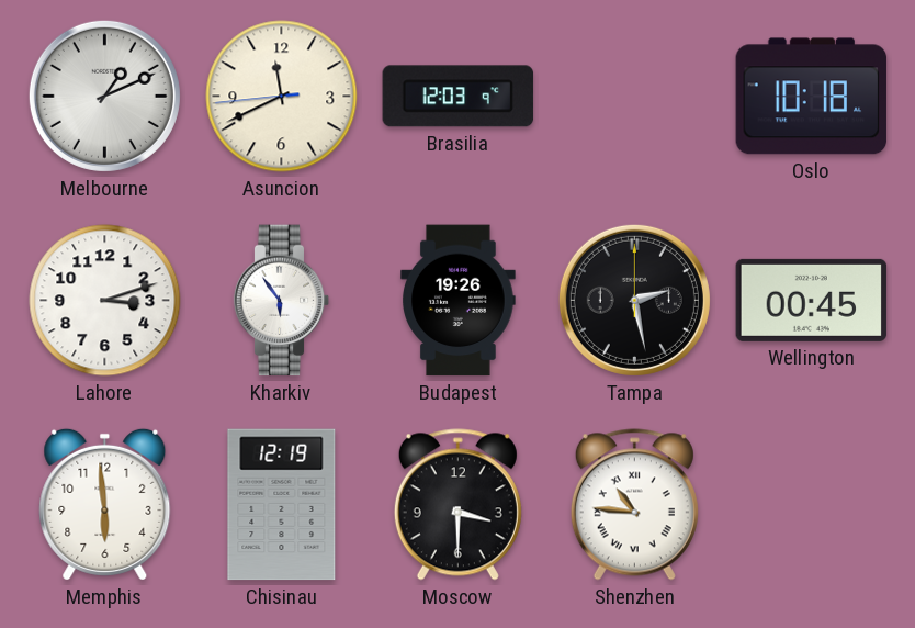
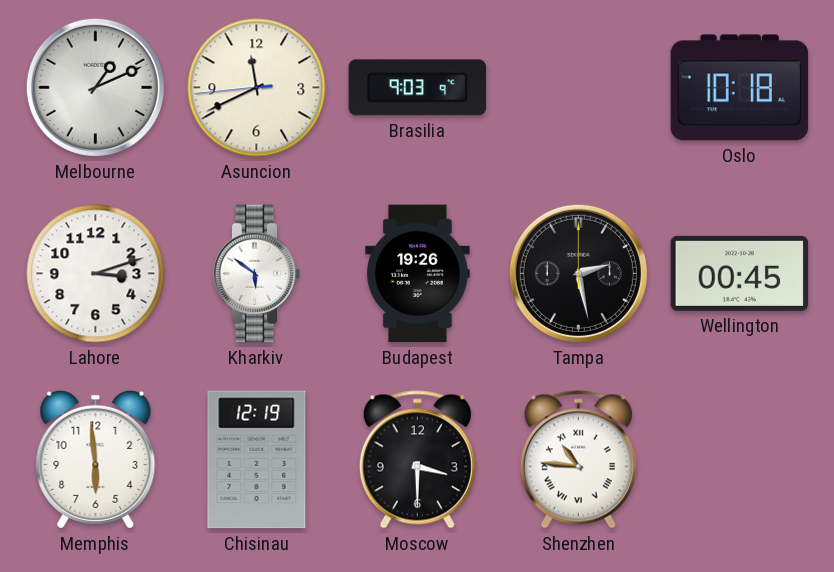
Brasilia: 12:03 -> 9:03 (418, 88)
Kharkiv: 5:54 -> 5:51 (257, 274)
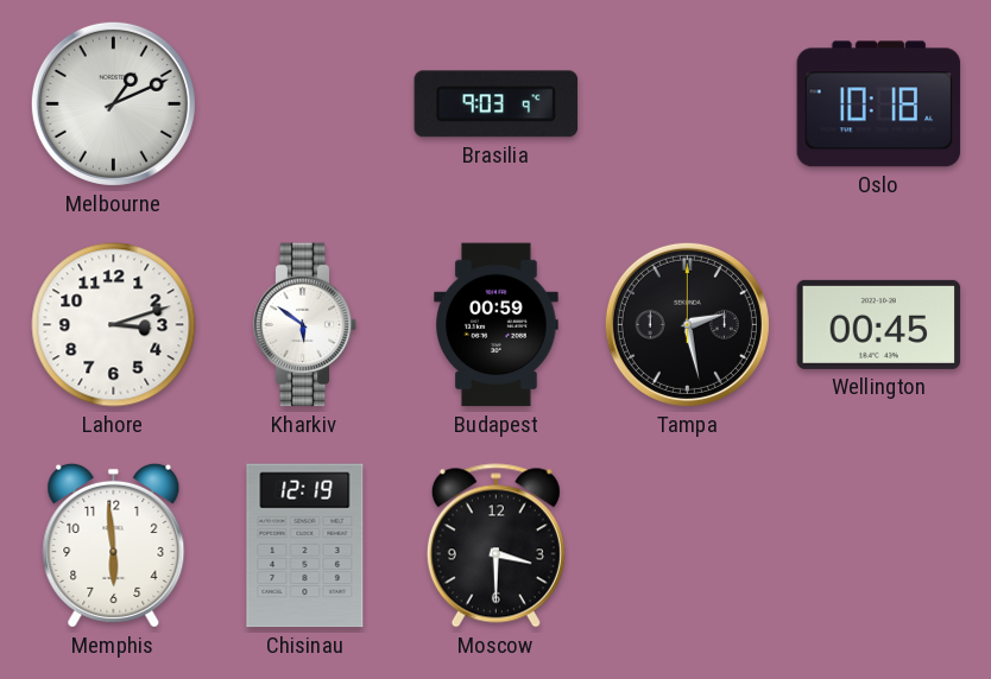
Asuncion: 11:40 -> none (257, 88)
Budapest: 19:26 -> 00:59 (497, 325)
Shenzhen: 10:46 -> none (578, 460)
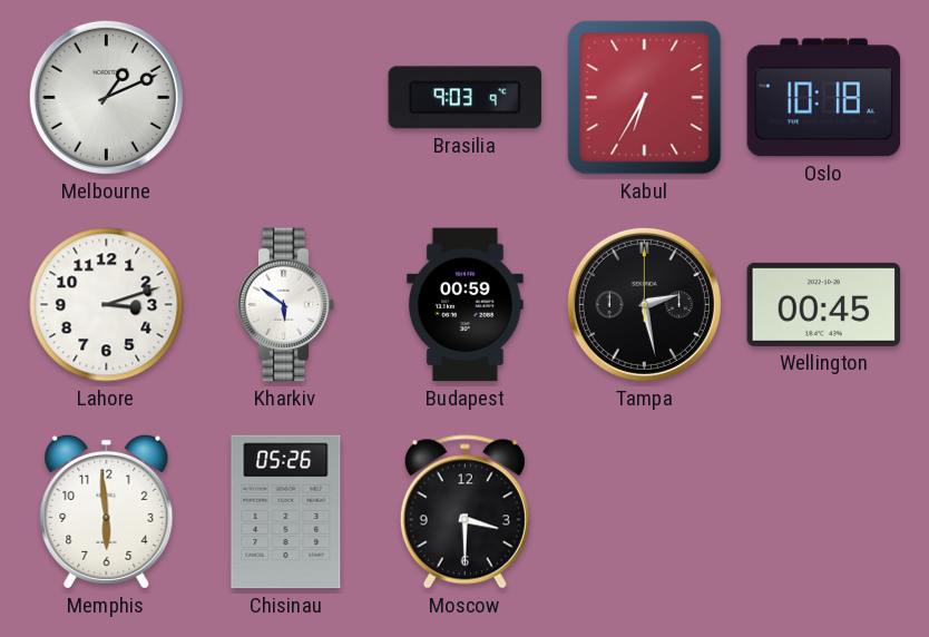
Kabul: none -> 6:35 (645, 98)
Chisinau: 12:19 -> 05:26 (286, 512)
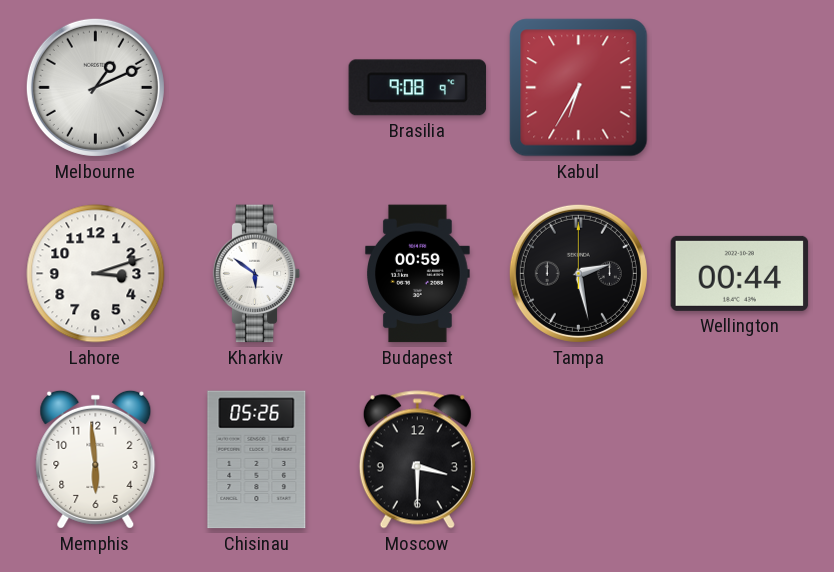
Brasilia: 9:03 -> 9:08 (418, 88)
Oslo: 10:18 -> none (824, 98)
Wellington: 00:45 -> 00:44 (740, 273)
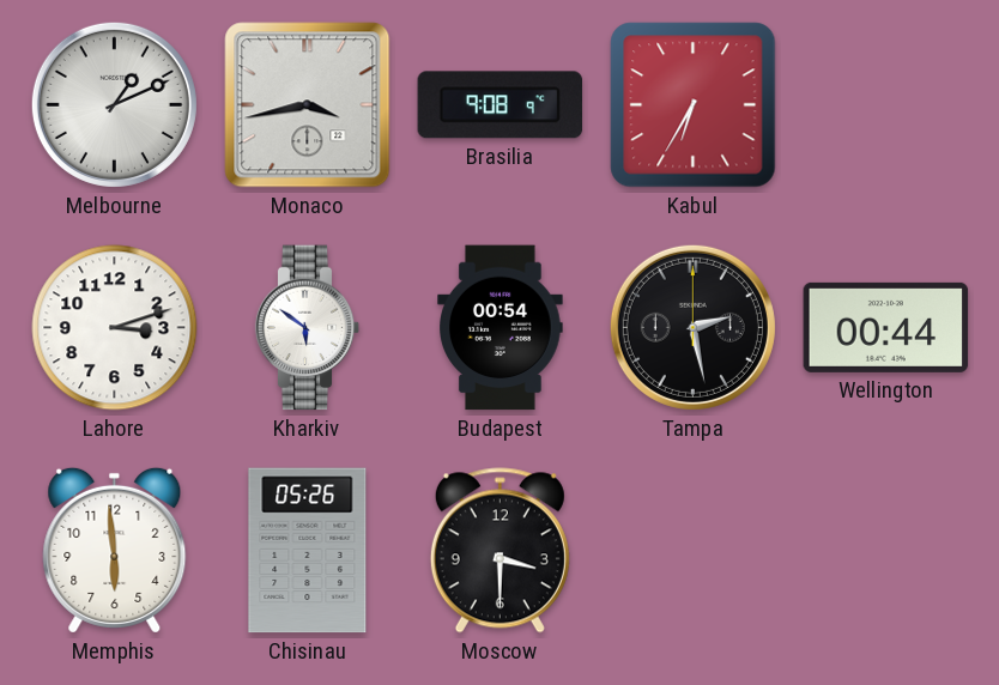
Monaco: none -> 3:43 (308, 105)
Budapest: 00:59 -> 00:54 (501, 328)
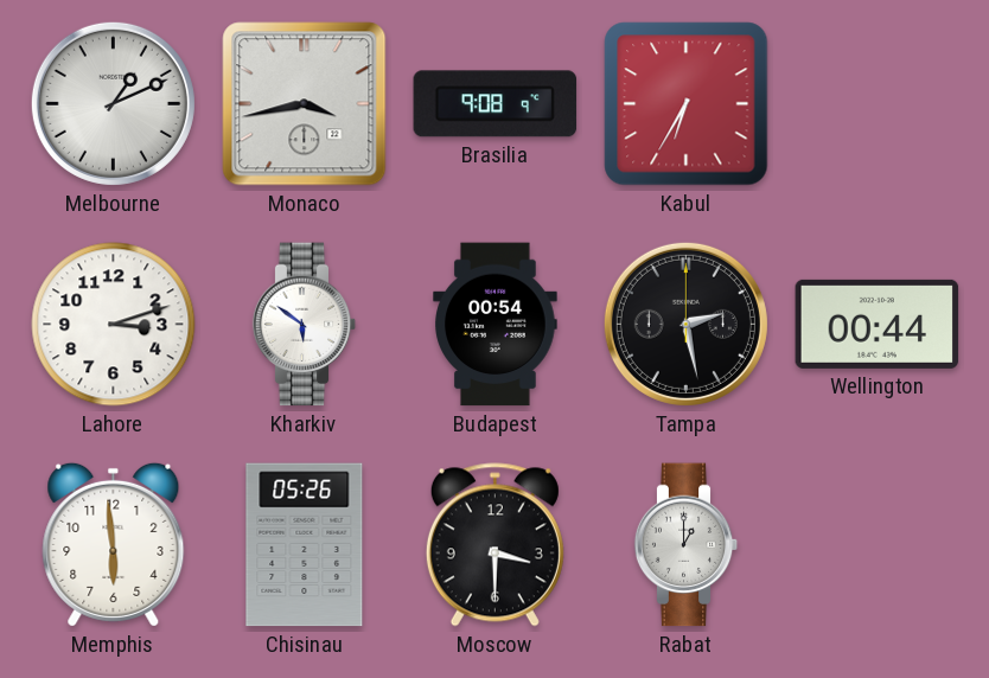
Rabat: none -> 1:00 (687, 545)
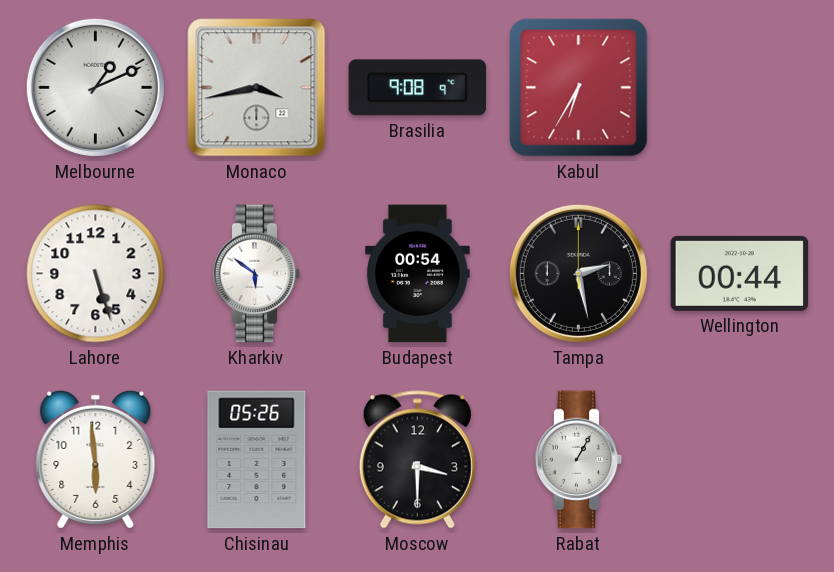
Lahore: 3:12 -> 5:27 (96, 274)
Rabat: 1:00 -> 1:05 (579, 460)
